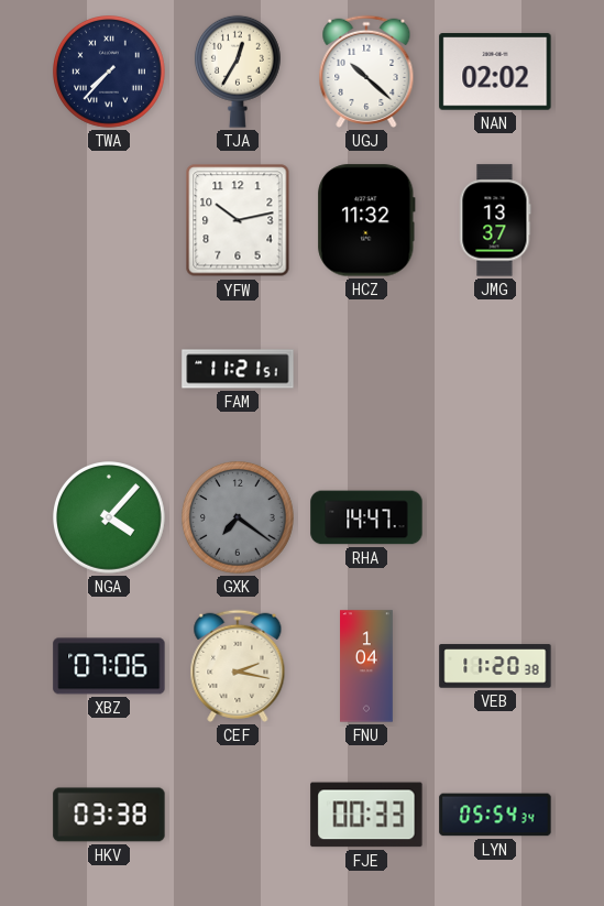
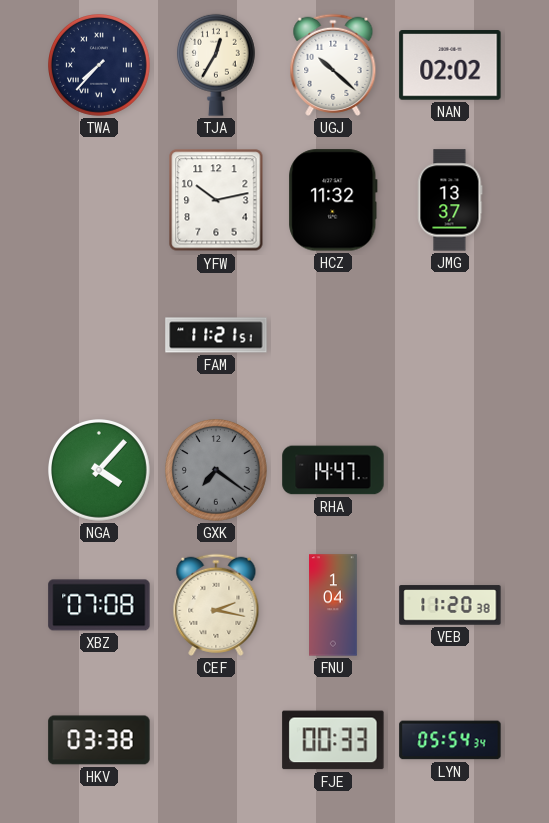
XBZ: 07:06 -> 07:08 (99, 605)
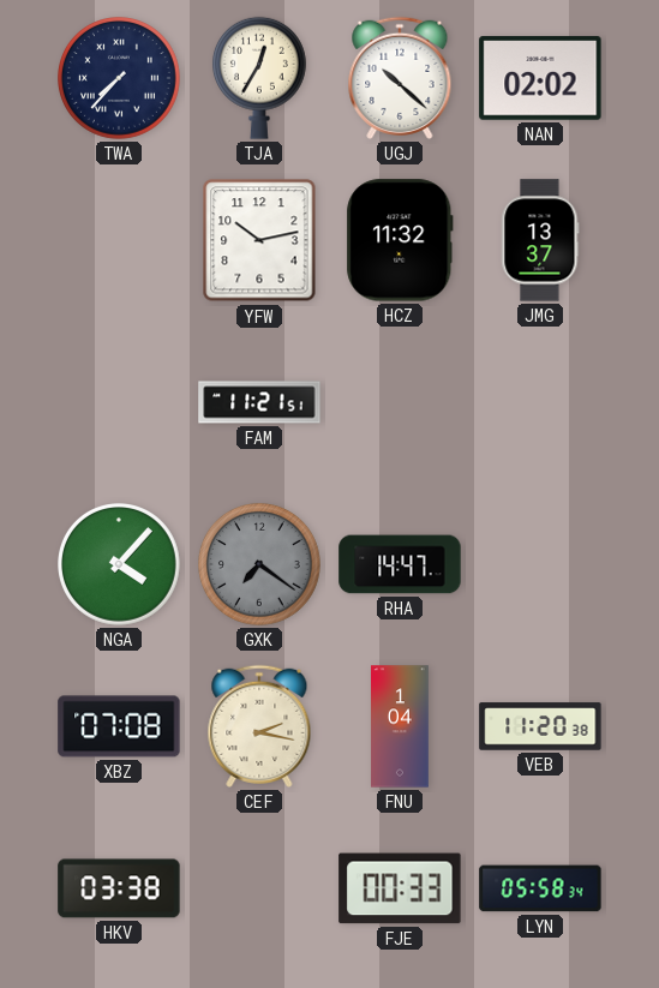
LYN: 05:54 -> 05:58 (540, 888)
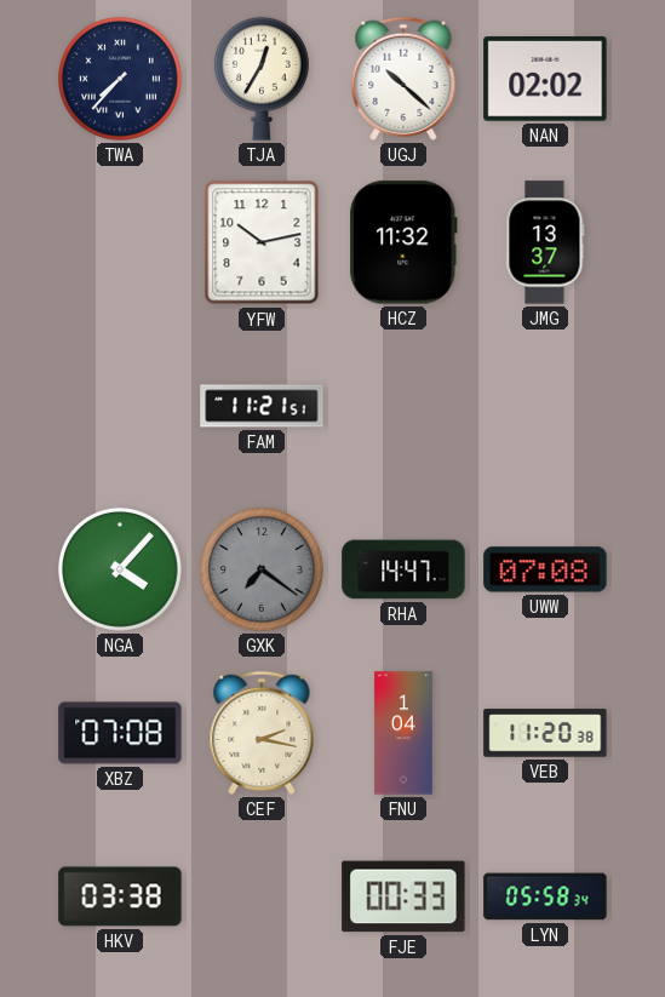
UWW: none -> 07:08 (545, 569)
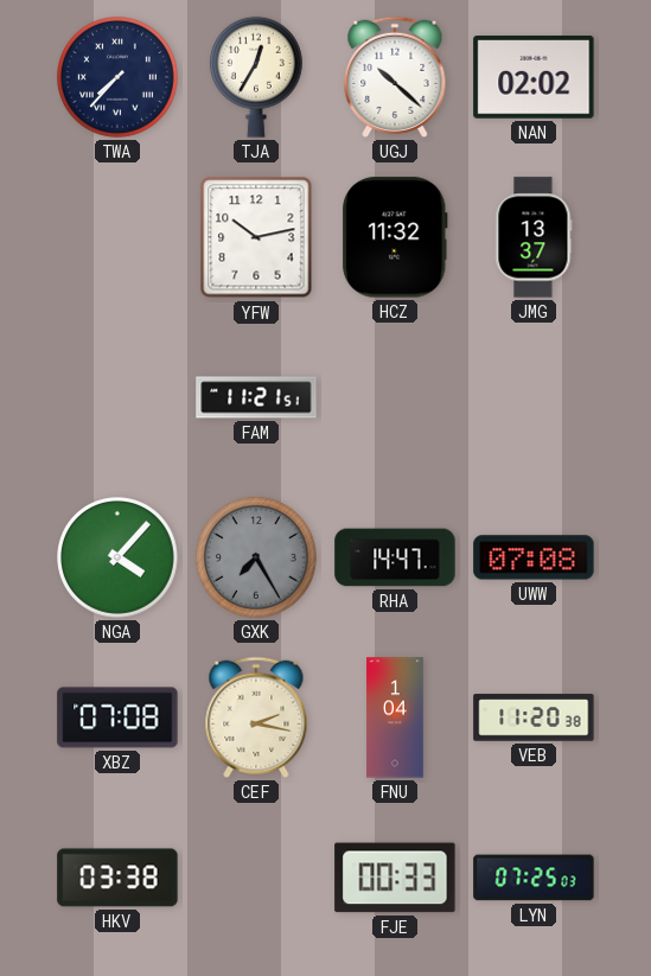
GXK: 7:21 -> 7:25 (257, 559)
LYN: 05:58 -> 07:25 (534, 878)
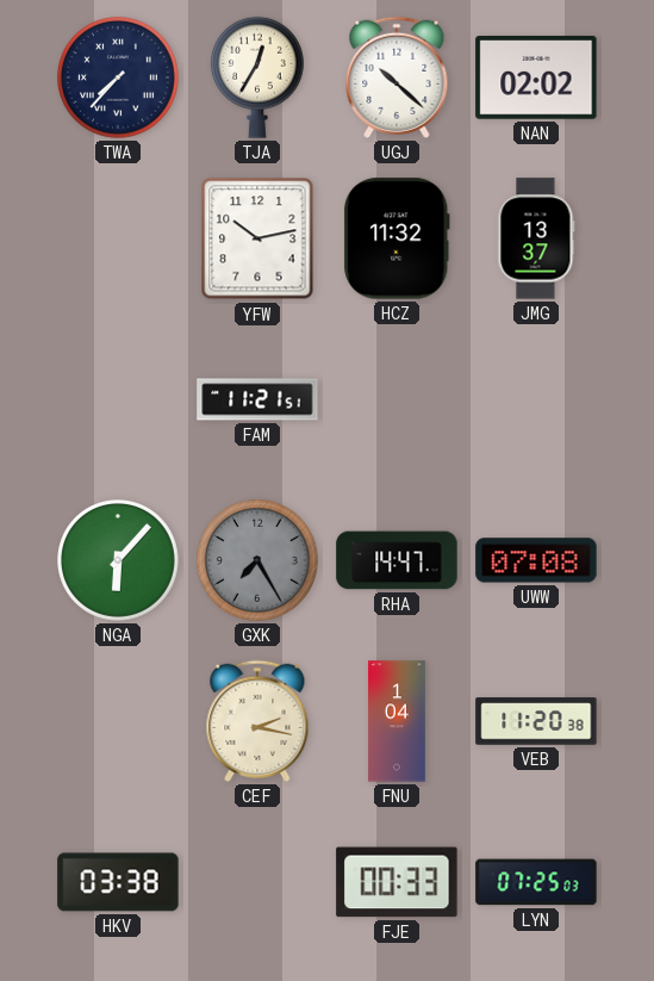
NGA: 4:07 -> 6:07 (119, 561)
XBZ: 07:08 -> none (117, 717)
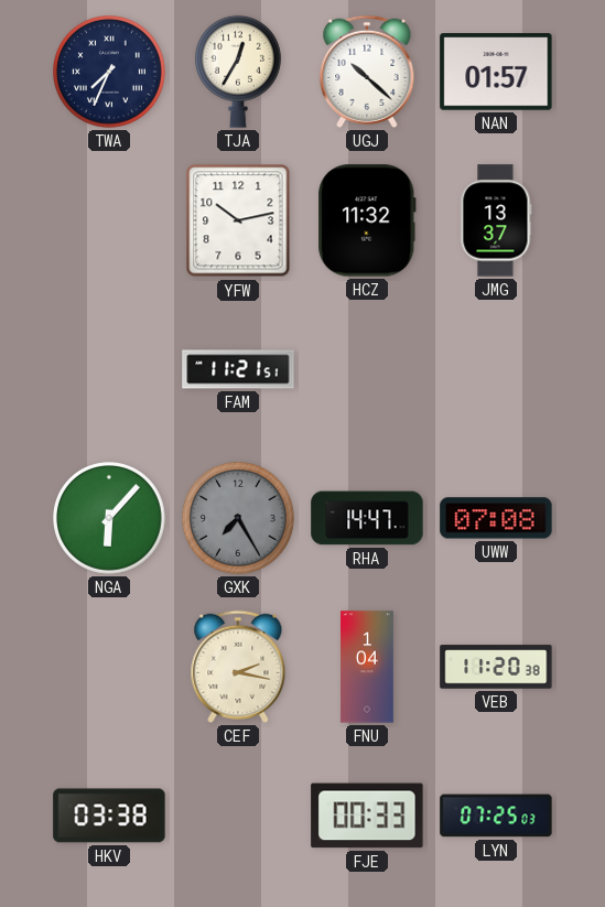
TWA: 7:37 -> 7:34 (110, 73)
NAN: 02:02 -> 01:57 (496, 72)
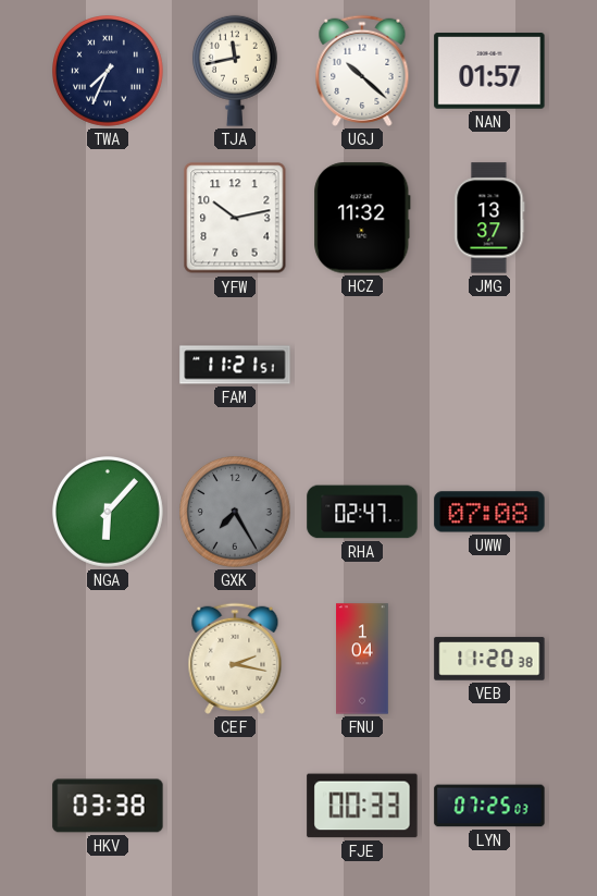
TJA: 12:35 -> 11:43 (235, 71)
RHA: 14:47 -> 02:47 (362, 512)
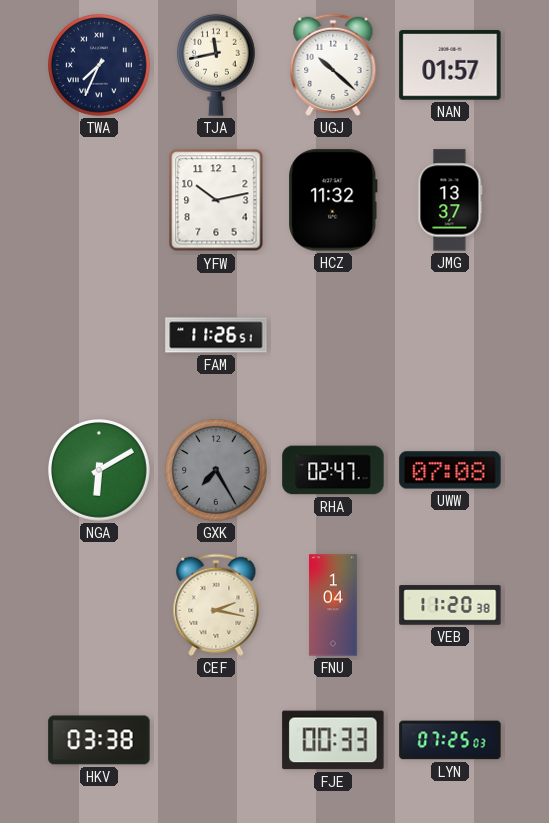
FAM: 11:21 -> 11:26 (216, 335)
NGA: 6:07 -> 6:10 (100, 471)
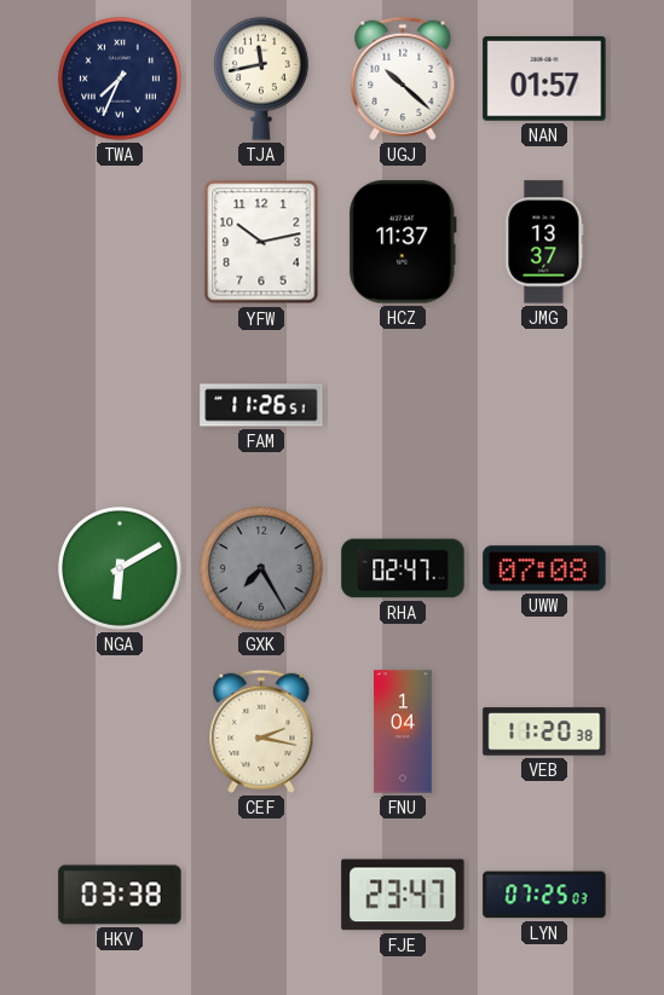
HCZ: 11:32 -> 11:37 (403, 242)
FJE: 00:33 -> 23:47 (403, 895)
